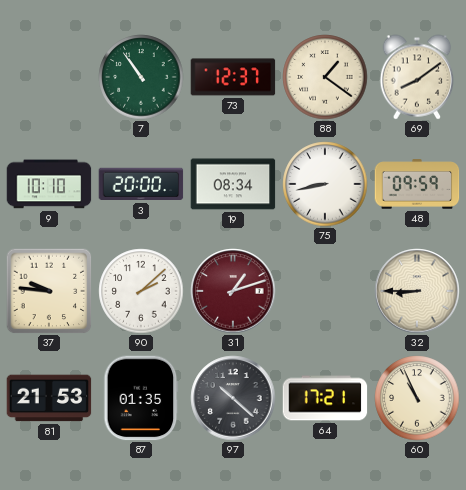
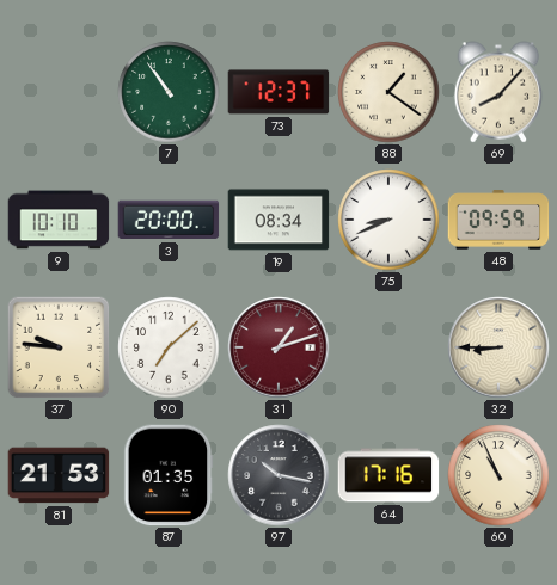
69: 8:09 -> 8:07 (498, 92)
75: 8:43 -> 8:41 (388, 220)
90: 2:08 -> 7:08 (169, 347)
97: 10:22 -> 10:17 (278, 475)
64: 17:21 -> 17:16 (388, 475)
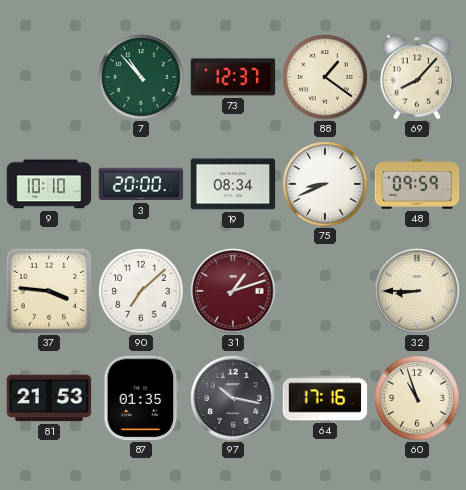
7: 10:54 -> 10:53 (141, 77)
37: 9:46 -> 3:46 (49, 291)
60: 10:56 -> 10:57 (417, 398)
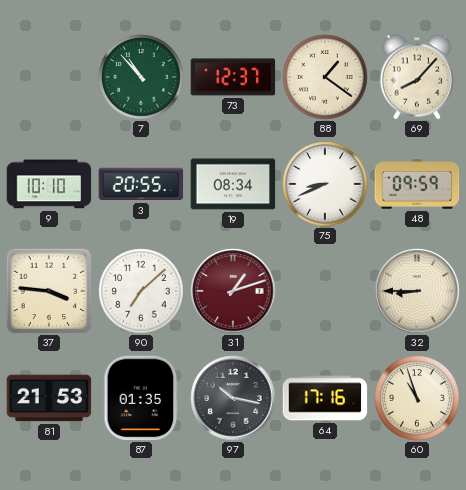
3: 20:00 -> 20:55 (141, 184)
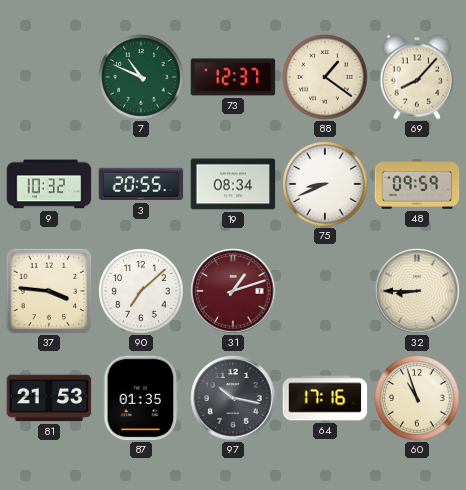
7: 10:53 -> 10:49 (141, 77)
9: 10:10 -> 10:32 (49, 184)
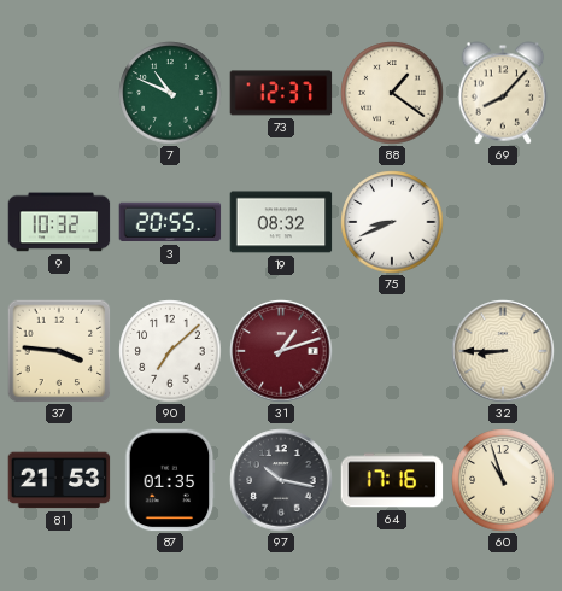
19: 08:34 -> 08:32 (281, 222)
48: 09:59 -> none (417, 184)
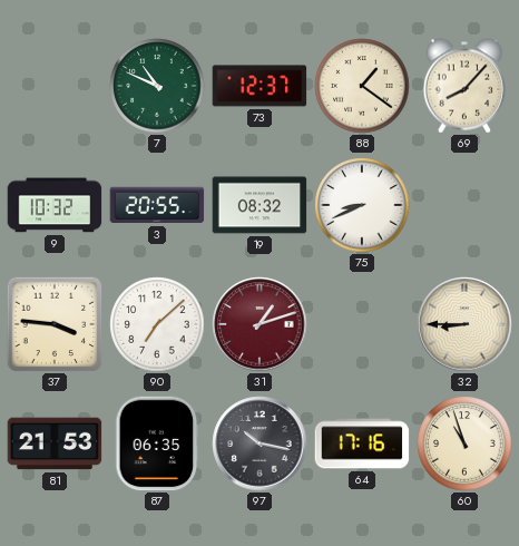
87: 01:35 -> 06:35 (157, 443)
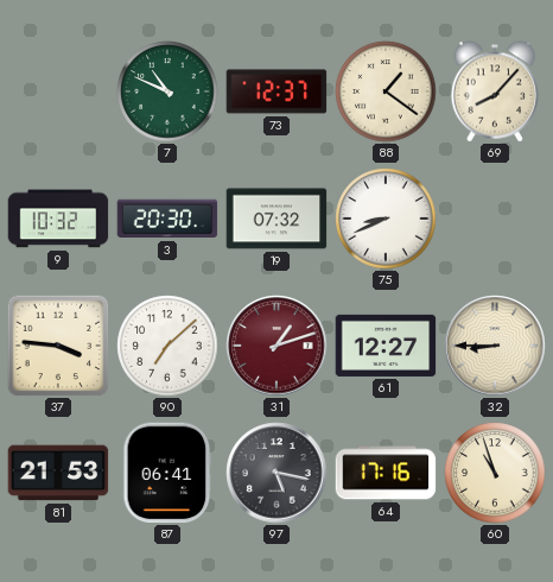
3: 20:55 -> 20:30 (167, 219)
19: 08:32 -> 07:32 (276, 219)
61: none -> 12:27 (386, 346)
87: 06:35 -> 06:41 (167, 473)
97: 10:17 -> 5:17 (276, 473)
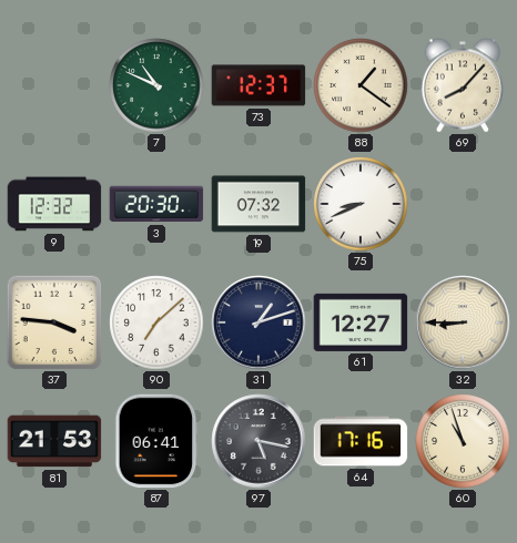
9: 10:32 -> 12:32 (54, 204)
31 dial: burgundy -> navy (258, 322)
